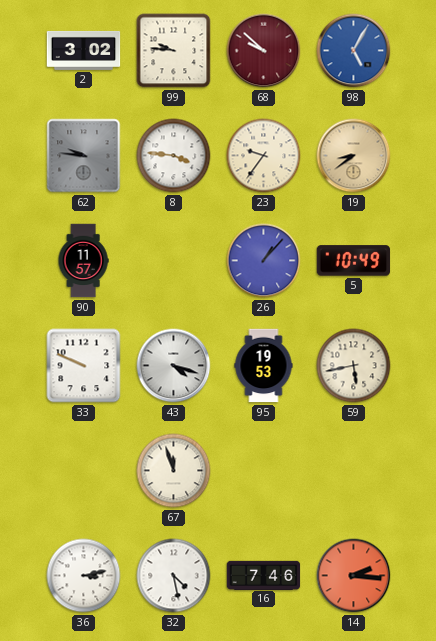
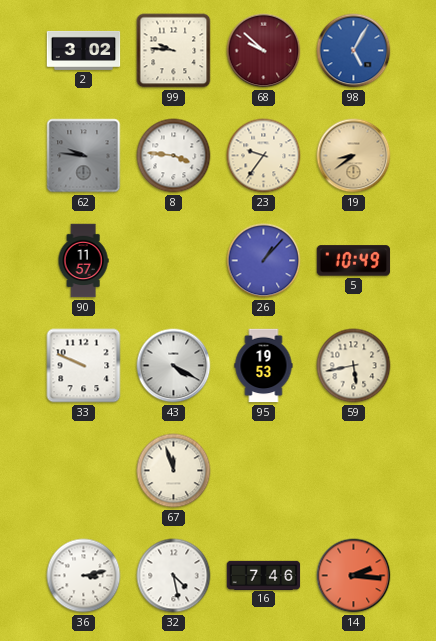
43: 4:18 -> 4:20 (174, 366)
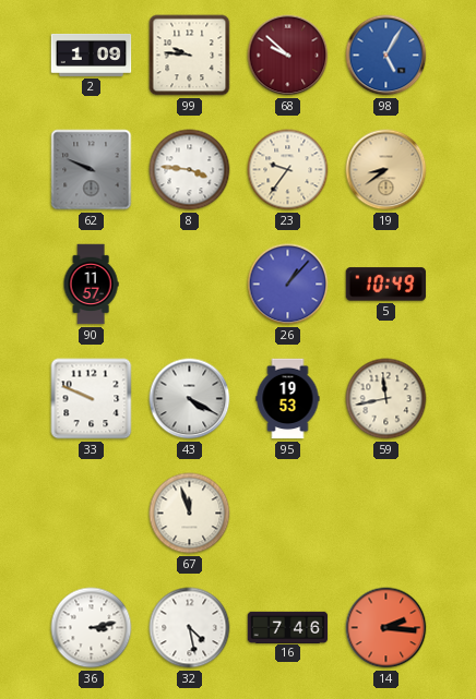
2: 3:02 -> 1:09 (92, 55)
62: 9:46 -> 9:49 (92, 170)
59: 5:43 -> 11:43 (386, 399)
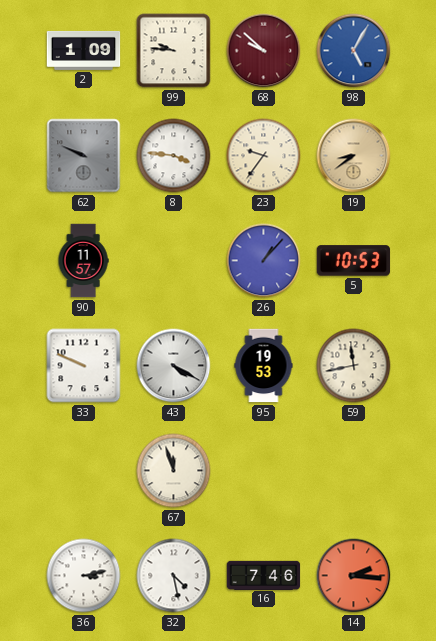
5: 10:49 -> 10:53 (354, 261)
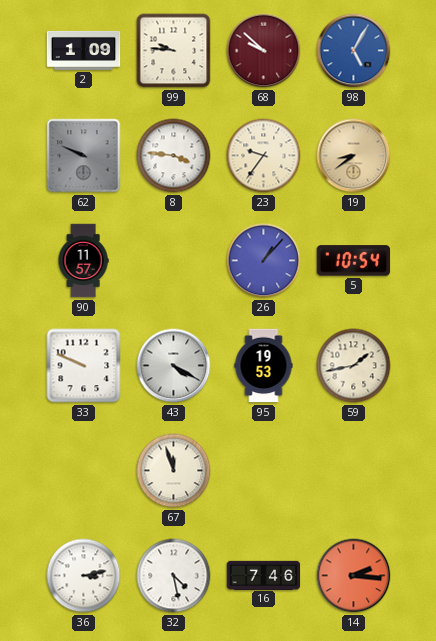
5: 10:53 -> 10:54 (354, 261)
59: 11:43 -> 1:43 (354, 366)
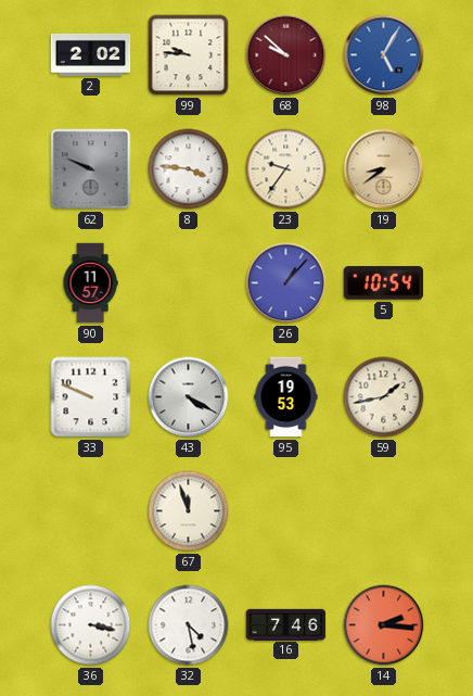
2: 1:09 -> 2:02 (91, 54)
36: 3:13 -> 3:17 (91, 625)
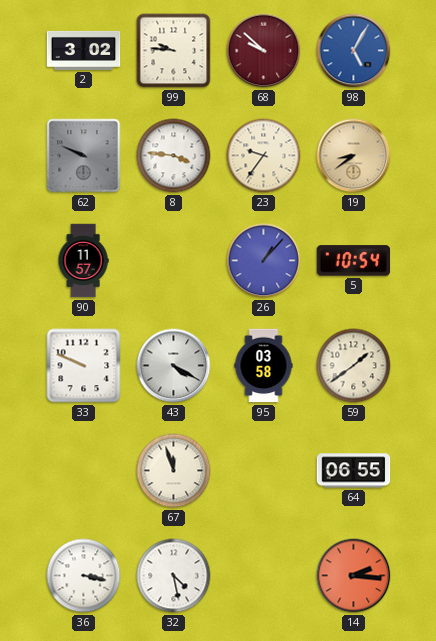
2: 2:02 -> 3:02 (84, 50)
95: 19:53 -> 03:58 (264, 366)
59: 1:43 -> 1:39 (354, 366)
64: none -> 06:55 (354, 471)
16: 7:46 -> none (286, 624)
